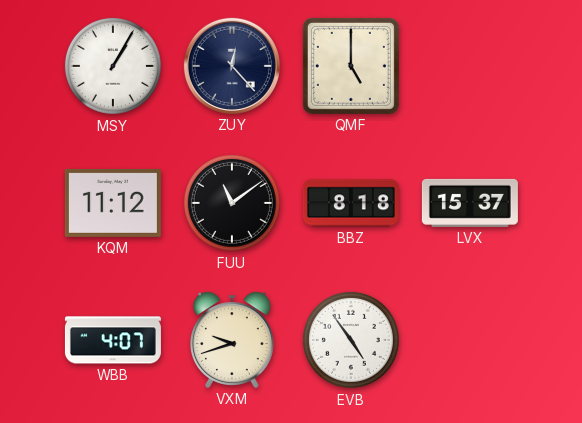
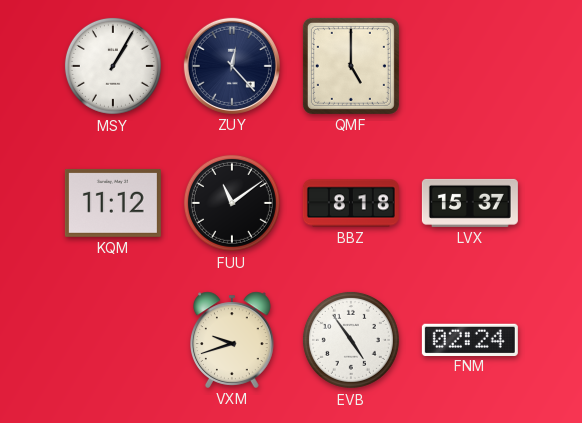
WBB: 4:07 -> none (113, 340)
FNM: none -> 02:24 (470, 339)
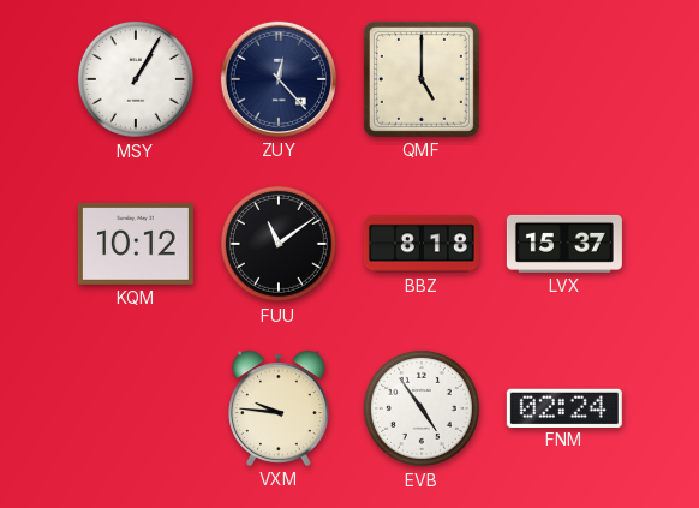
KQM: 11:12 -> 10:12 (136, 244)
VXM: 9:42 -> 9:46 (280, 408)
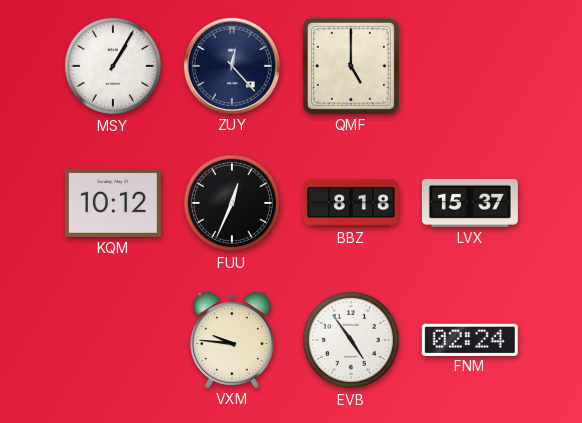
FUU: 11:09 -> 12:34 (232, 203)
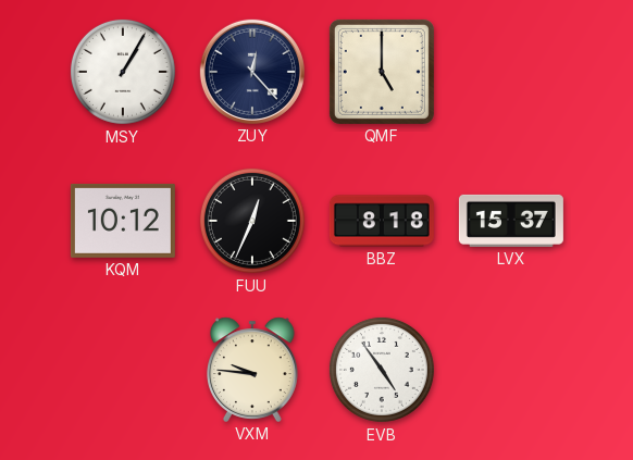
FNM: 02:24 -> none (470, 339)
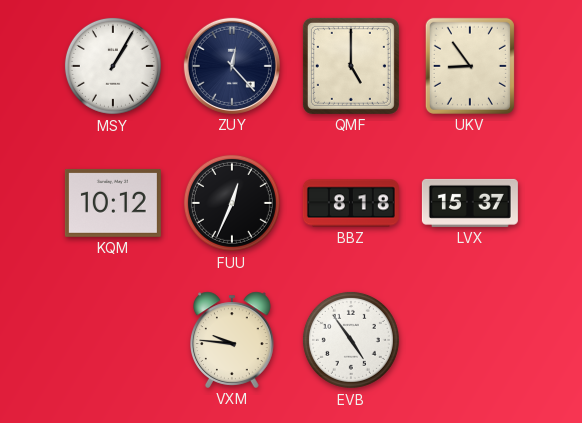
UKV: none -> 8:54 (470, 66)
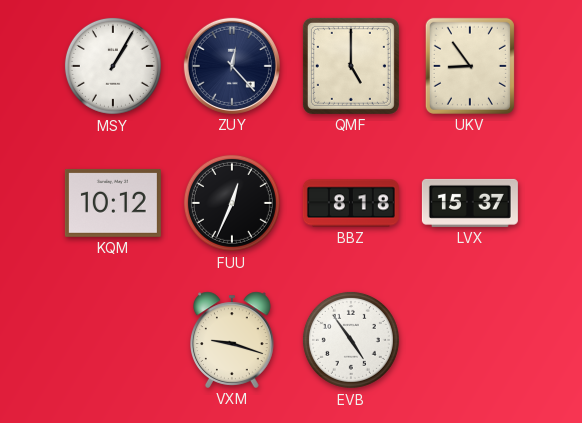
VXM: 9:46 -> 9:18 (233, 340)
